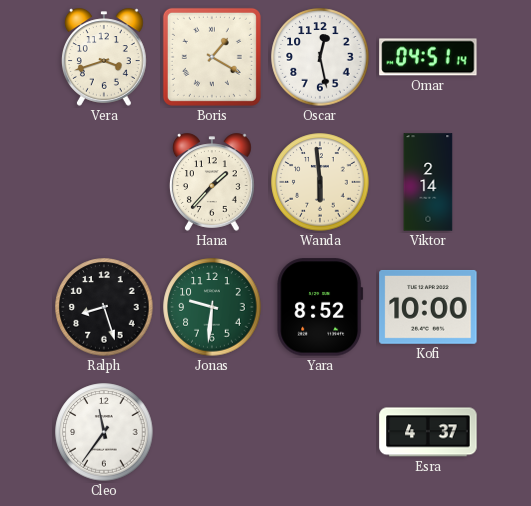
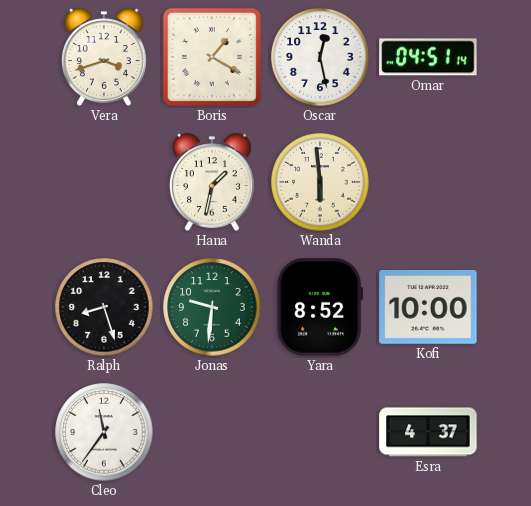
Hana: 1:37 -> 1:32 (212, 182)
Viktor: 2:14 -> none (428, 182)
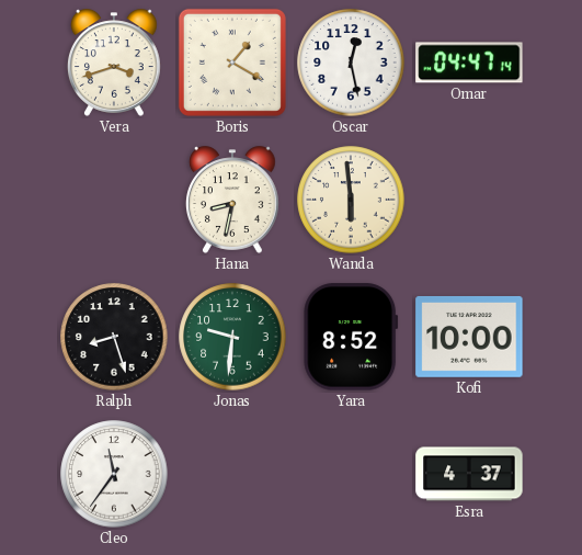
Omar: 04:51 -> 04:47 (469, 63)
Hana: 1:32 -> 8:32 (232, 200)
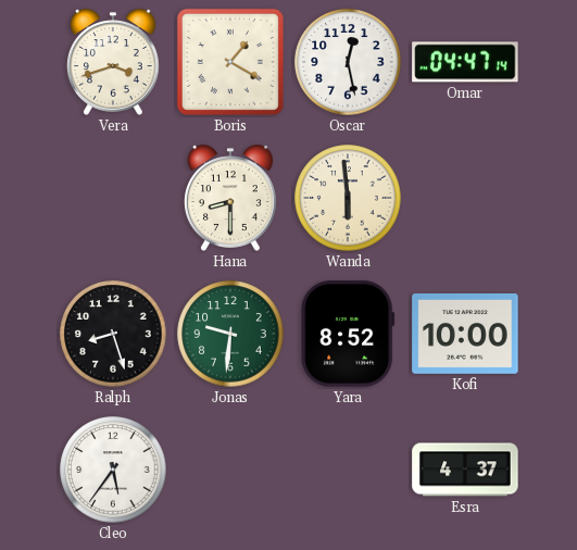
Hana: 8:32 -> 8:30 (230, 198)
Cleo: 11:36 -> 5:36 (113, 470)
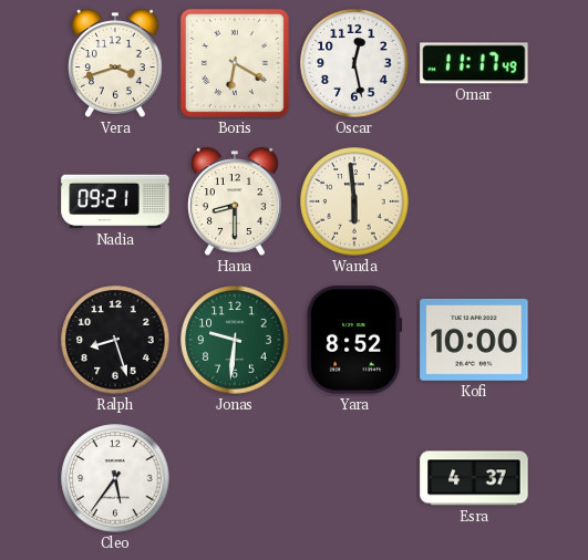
Boris: 1:20 -> 6:20 (235, 63)
Omar: 04:47 -> 11:17 (474, 63)
Nadia: none -> 09:21 (115, 201)
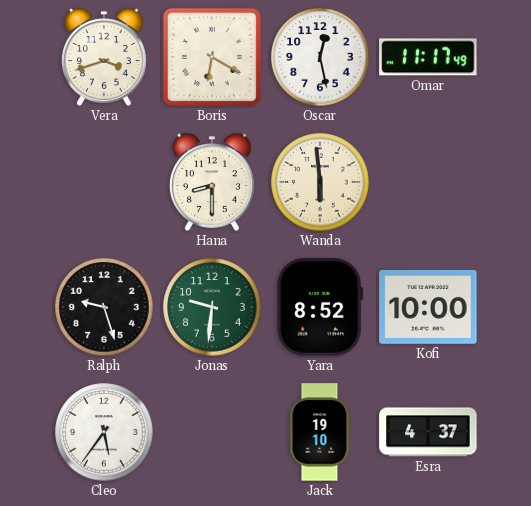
Nadia: 09:21 -> none (115, 201)
Ralph: 8:27 -> 9:27 (104, 307)
Jack: none -> 19:10 (320, 432)
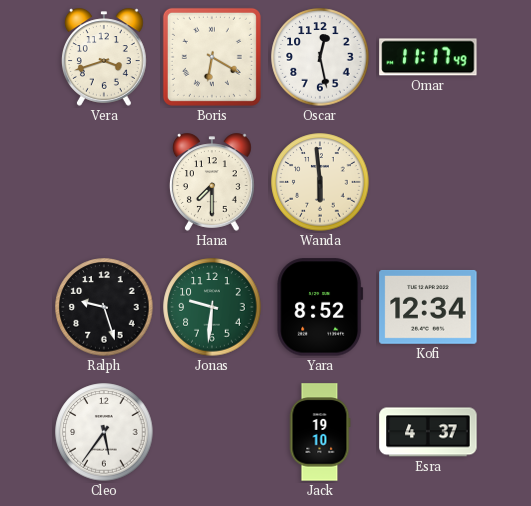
Hana: 8:30 -> 7:30 (212, 182)
Kofi: 10:00 -> 12:34 (428, 307)
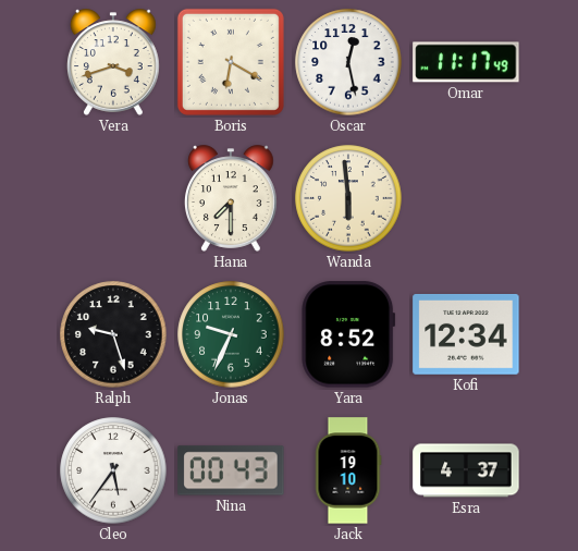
Jonas: 9:31 -> 9:34 (231, 334)
Nina: none -> 00:43 (231, 470)
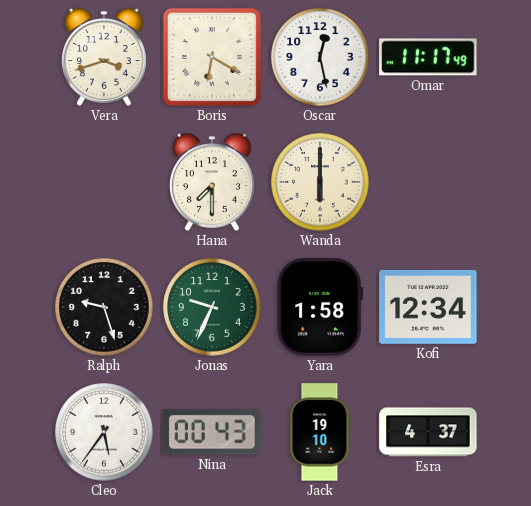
Wanda: 5:59 -> 6:00 (320, 182)
Yara: 8:52 -> 1:58 (320, 307)
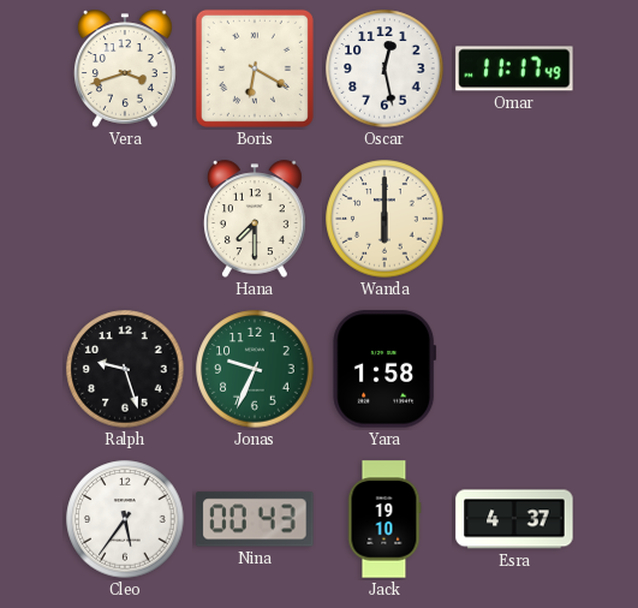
Kofi: 12:34 -> none (428, 307)
